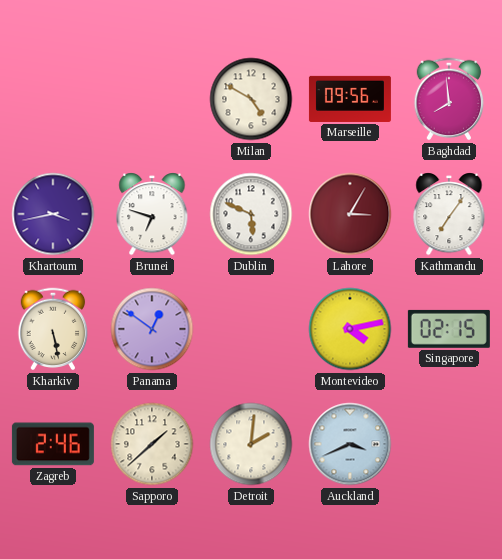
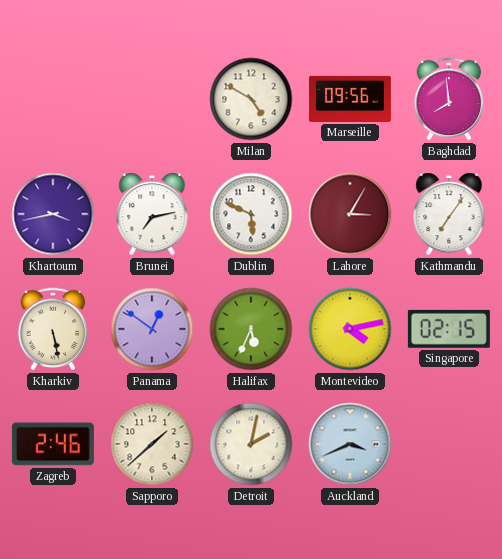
Brunei: 6:48 -> 7:13 (152, 214)
Halifax: none -> 5:34 (251, 329)
Detroit: 2:01 -> 2:02 (251, 444)
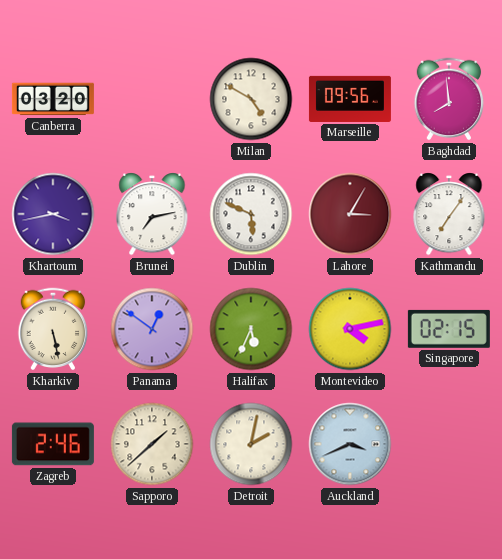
Canberra: none -> 03:20 (53, 99)
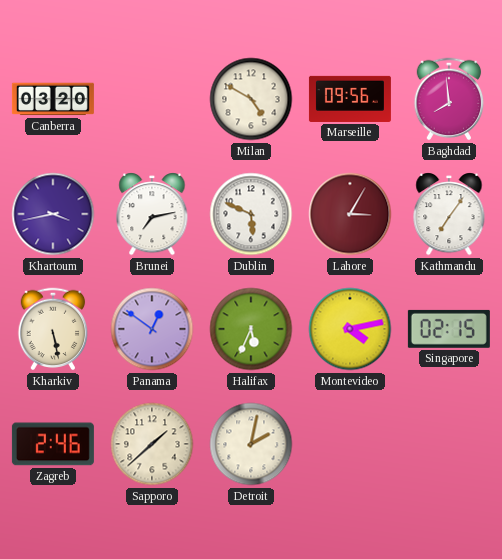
Auckland: 3:41 -> none (350, 444)
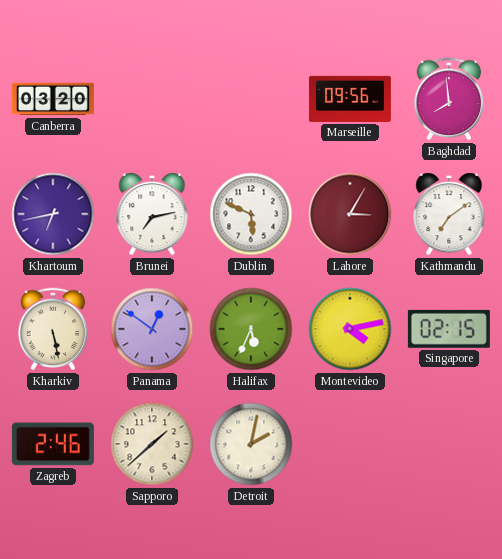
Milan: 4:50 -> none (251, 99)
Khartoum: 3:43 -> 6:43 (53, 214)
Kathmandu: 7:06 -> 7:09 (449, 214)
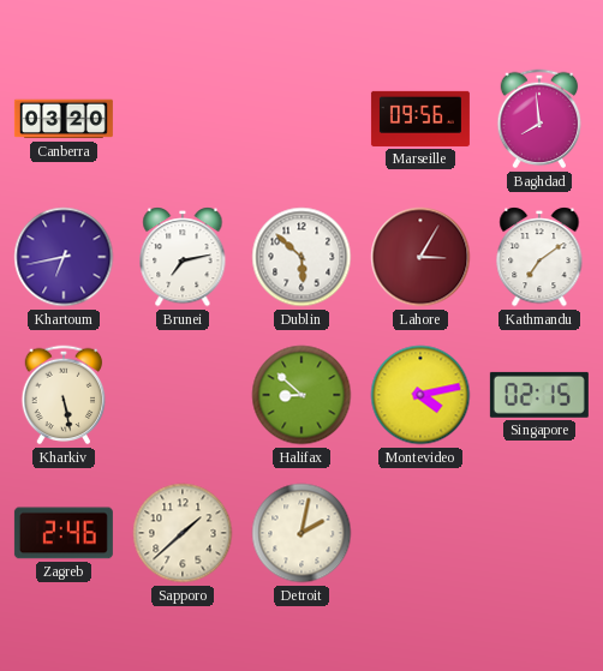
Dublin: 5:49 -> 5:52 (301, 257)
Panama: 12:51 -> none (152, 329)
Halifax: 5:34 -> 8:52 (301, 395)
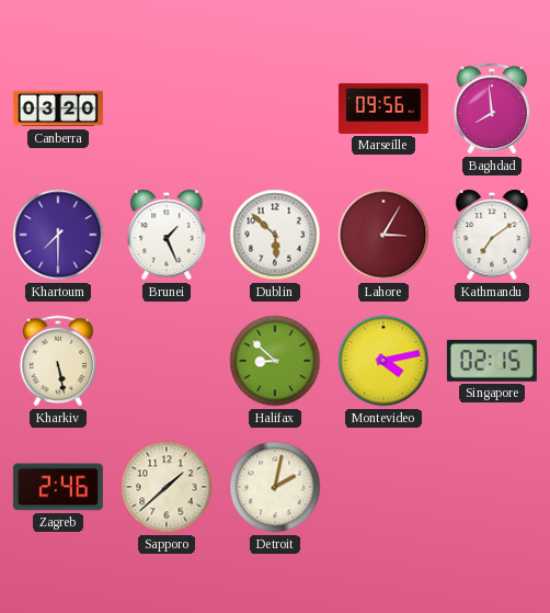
Khartoum: 6:43 -> 7:30 (58, 235)
Brunei: 7:13 -> 1:26 (167, 235)
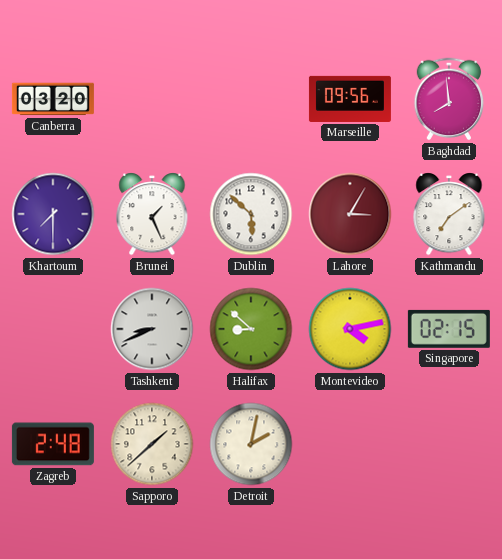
Kharkiv: 5:28 -> none (58, 361)
Tashkent: none -> 8:41 (152, 329)
Zagreb: 2:46 -> 2:48 (53, 444)
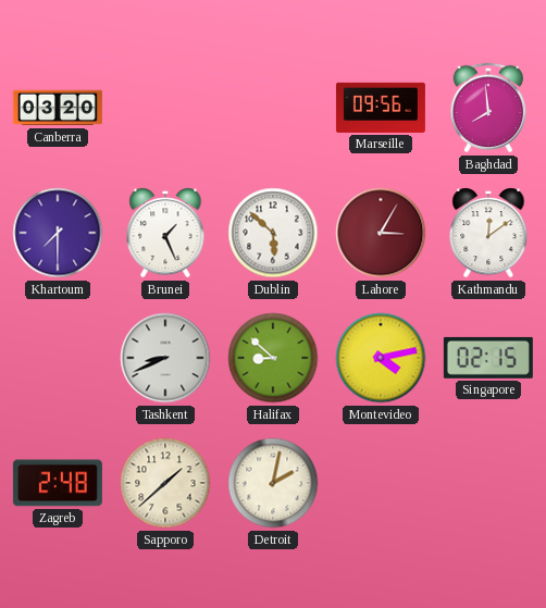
Kathmandu: 7:09 -> 12:09 (488, 233)
